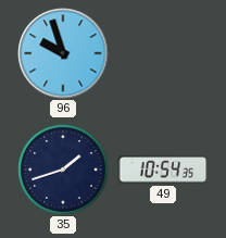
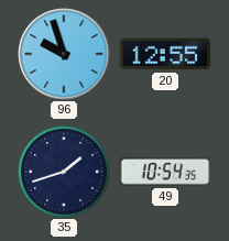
20: none -> 12:55 (165, 54)
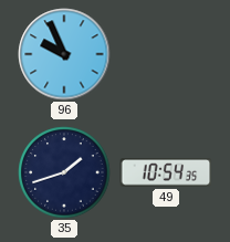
96: 9:57 -> 9:56 (64, 54)
20: 12:55 -> none (165, 54)
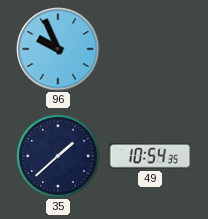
35: 1:42 -> 1:38 (58, 156)
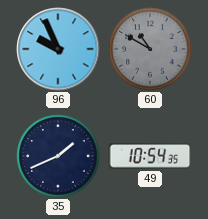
60: none -> 10:50 (150, 49)
35: 1:38 -> 1:41 (58, 156)
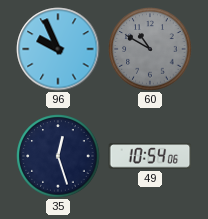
35: 1:41 -> 12:27 (58, 156)
49: 10:54:35 -> 10:54:06 (150, 156)
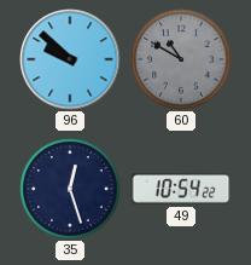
96: 9:56 -> 9:52 (70, 59)
49: 10:54:06 -> 10:54:22 (181, 189)
